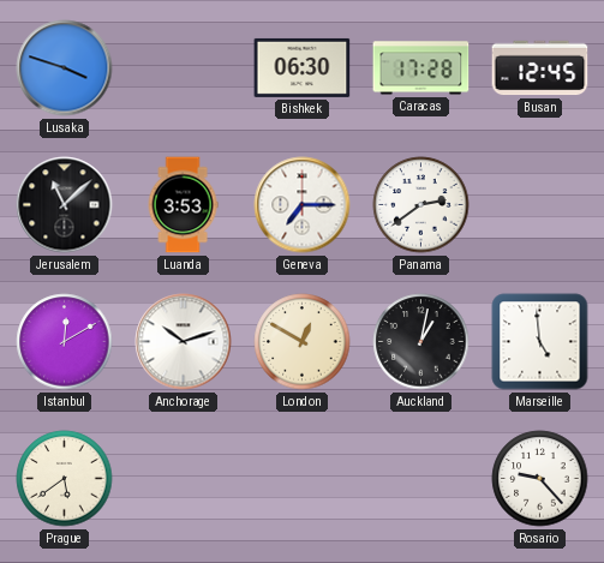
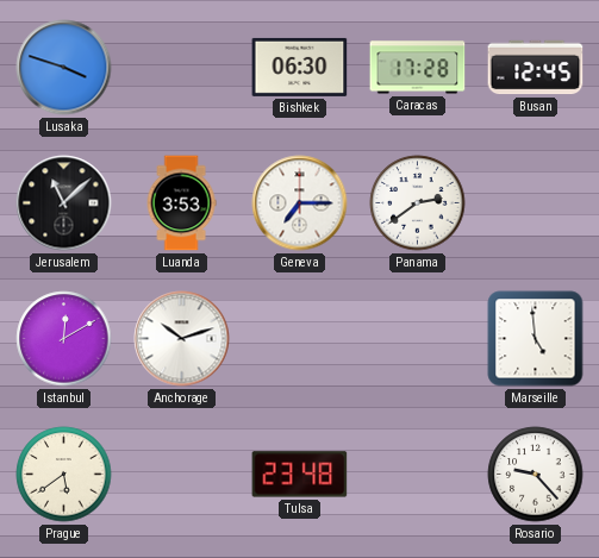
London: 12:50 -> none (303, 342)
Auckland: 1:02 -> none (421, 342)
Tulsa: none -> 23:48 (300, 475)
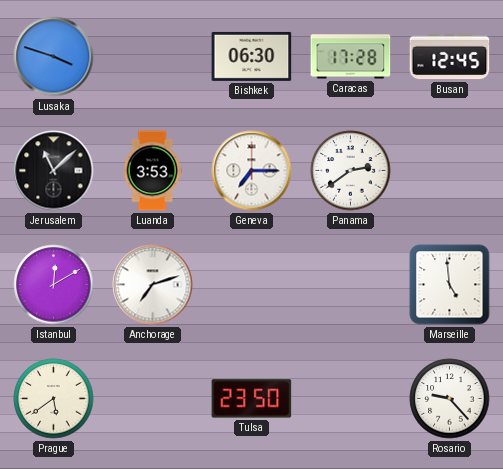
Anchorage: 10:12 -> 7:12 (153, 285)
Tulsa: 23:48 -> 23:50 (252, 399)
